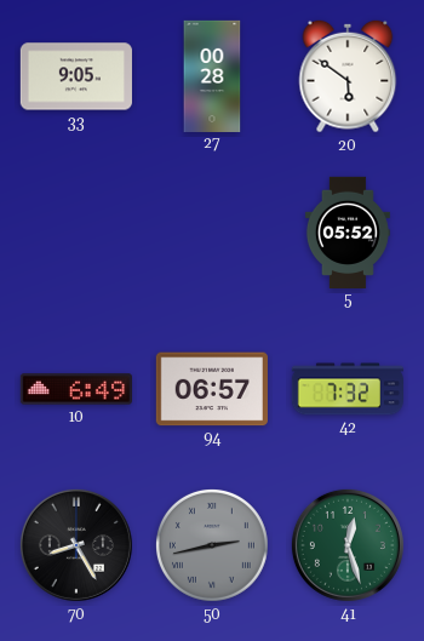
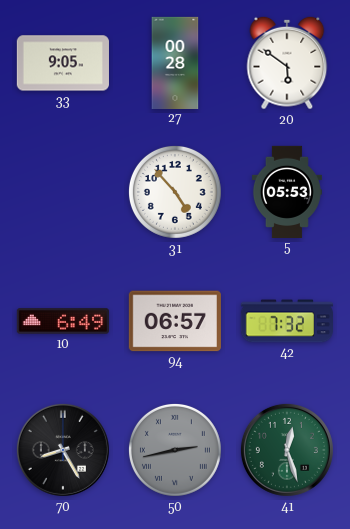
31: none -> 4:53 (175, 192)
5: 05:52 -> 05:53 (287, 191)
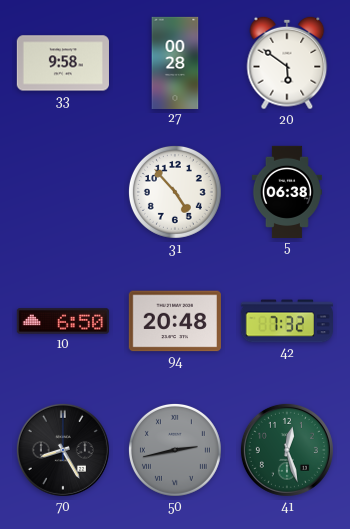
33: 9:05 -> 9:58 (62, 63)
5: 05:53 -> 06:38 (287, 191)
10: 6:49 -> 6:50 (62, 321)
94: 06:57 -> 20:48 (175, 321)
